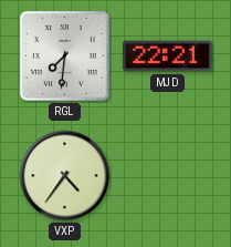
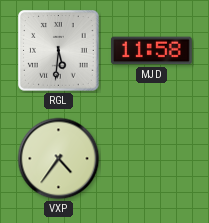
RGL: 7:31 -> 5:31 (59, 51)
MJD: 22:21 -> 11:58 (151, 51)
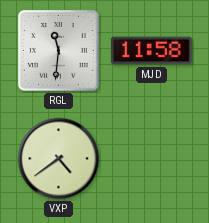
RGL: 5:31 -> 11:31 (59, 51)
VXP: 4:36 -> 4:39 (59, 159)
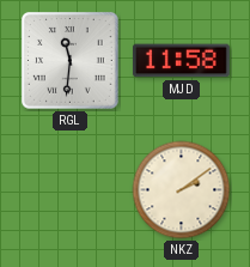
VXP: 4:39 -> none (59, 159)
NKZ: none -> 2:09 (182, 190)
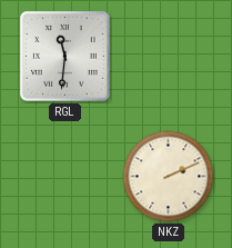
MJD: 11:58 -> none (181, 61)
NKZ: 2:09 -> 2:11 (169, 177)
